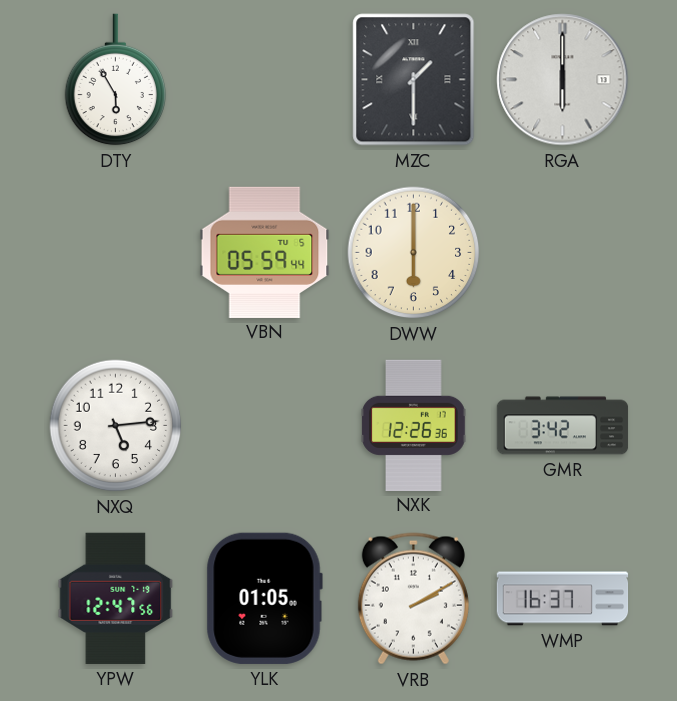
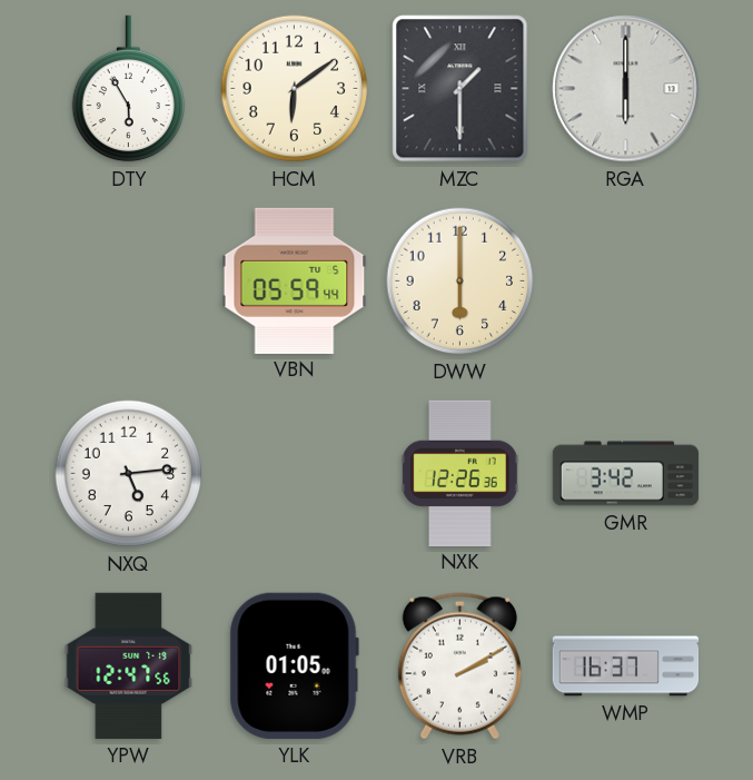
HCM: none -> 6:09 (295, 89)
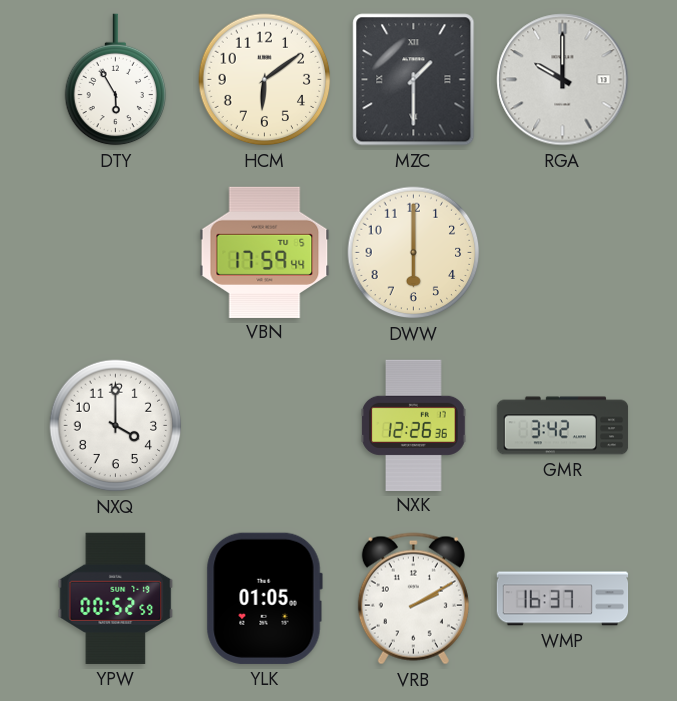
RGA: 6:00 -> 10:00 (563, 80)
VBN: 05:59 -> 17:59 (265, 252)
NXQ: 5:14 -> 4:00 (116, 426)
YPW: 12:47 -> 00:52 (116, 598)
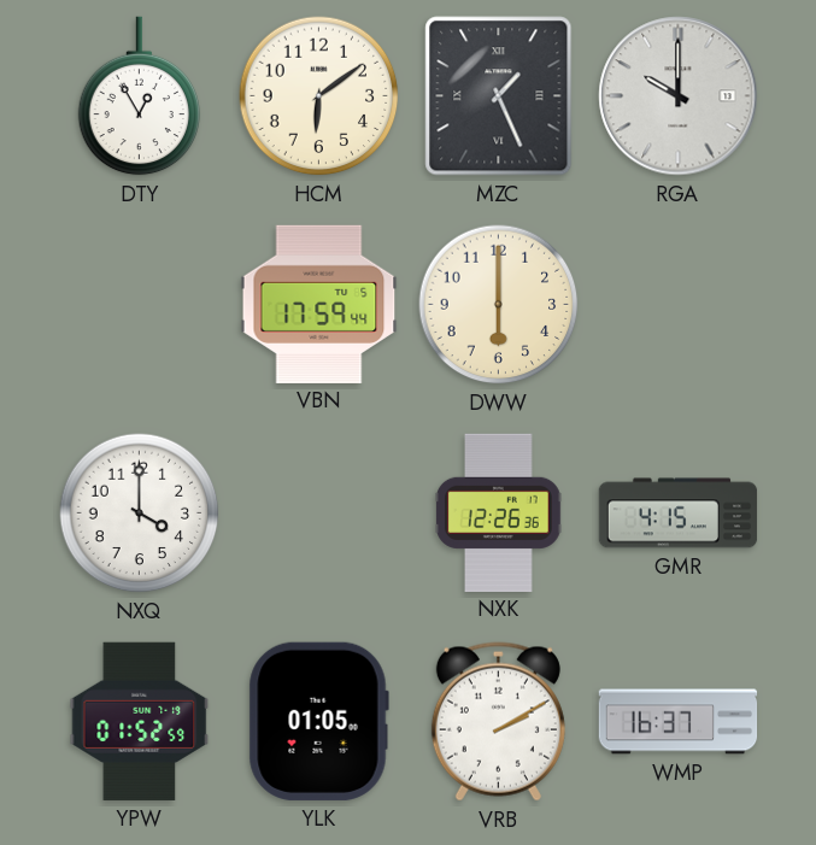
DTY: 5:55 -> 12:55 (140, 96)
MZC: 1:30 -> 1:26 (499, 96)
GMR: 3:42 -> 4:15 (679, 514)
YPW: 00:52 -> 01:52 (140, 721)
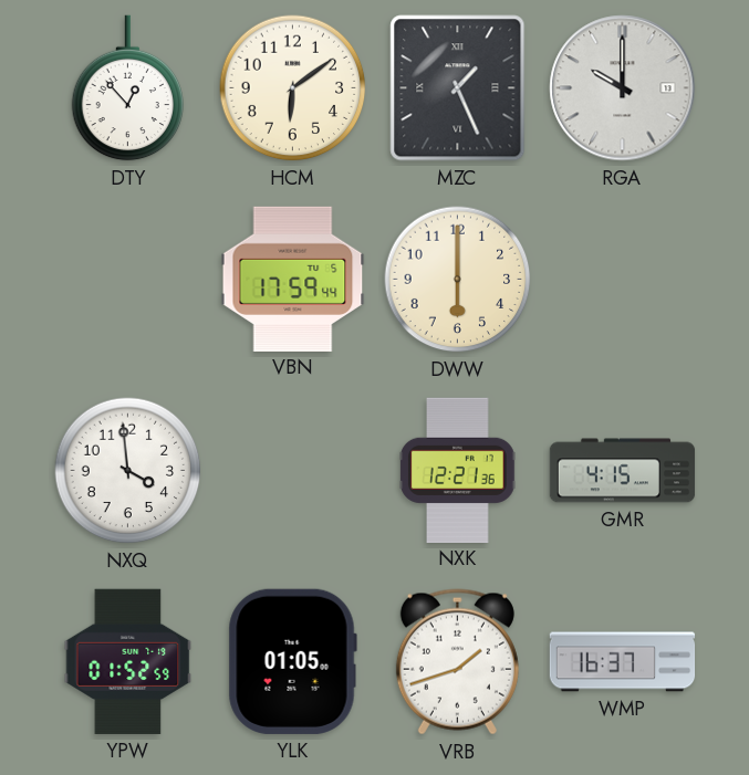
DTY: 12:55 -> 12:53 (128, 88)
NXQ: 4:00 -> 3:59 (128, 471)
NXK: 12:26 -> 12:21 (458, 470)
VRB: 2:10 -> 1:42 (457, 662)
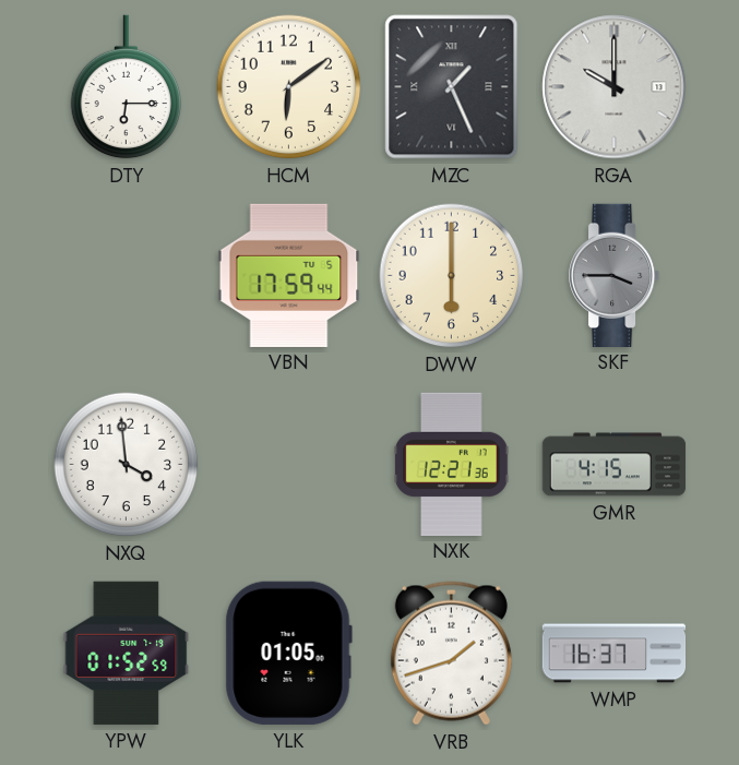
DTY: 12:53 -> 6:15 (127, 87)
SKF: none -> 3:45 (616, 275)
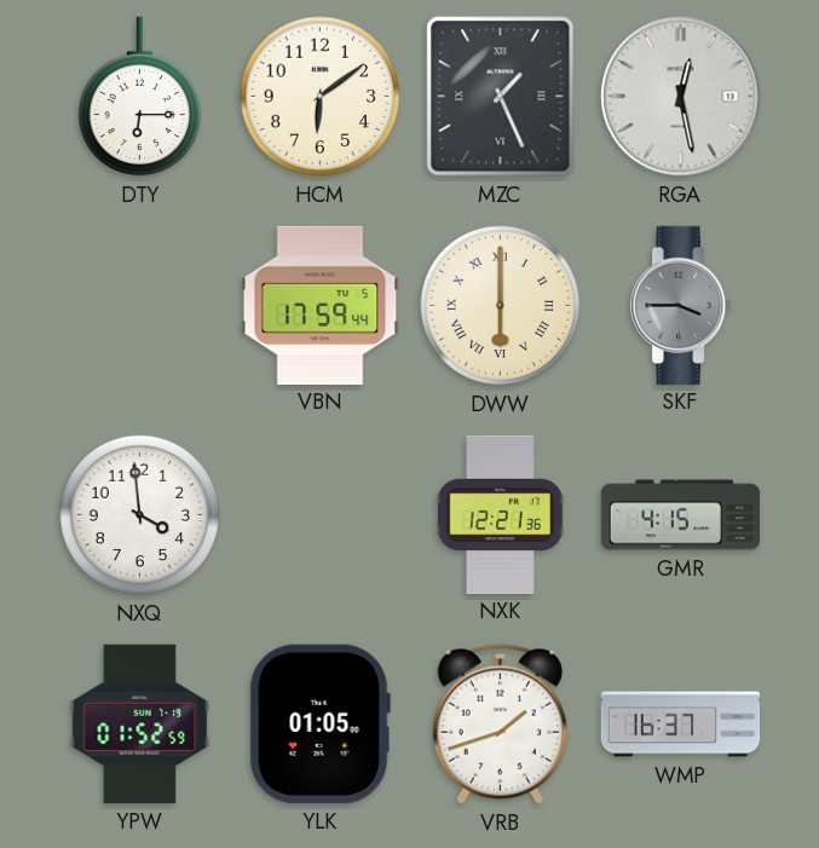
RGA: 10:00 -> 12:28 (681, 97)
DWW numerals: Arabic -> Roman (501, 306)
